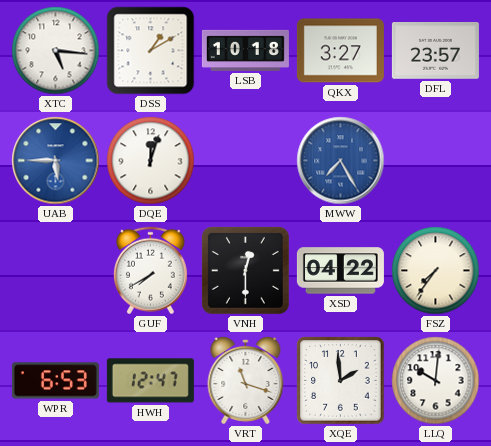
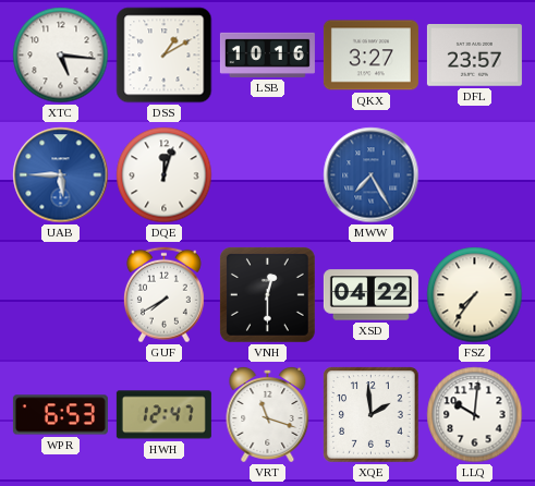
LSB: 10:18 -> 10:16 (267, 54)
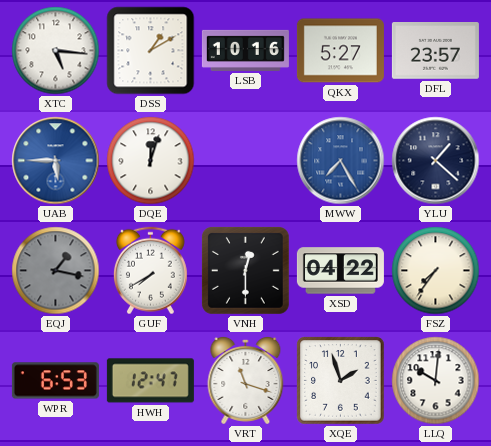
QKX: 3:27 -> 5:27 (340, 51)
YLU: none -> 1:22 (436, 161)
EQJ: none -> 1:17 (56, 271)
XQE: 1:59 -> 1:57 (341, 381)
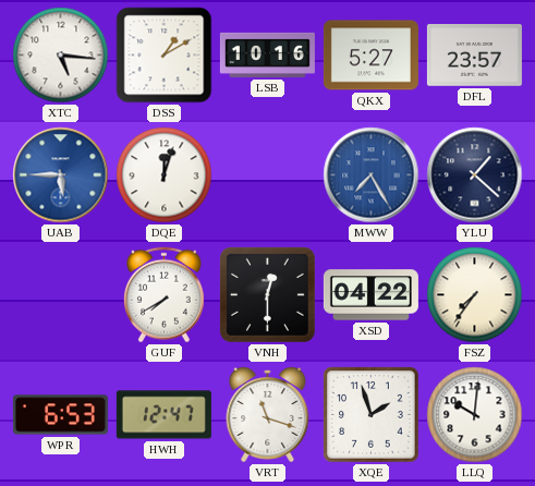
EQJ: 1:17 -> none (56, 271)
